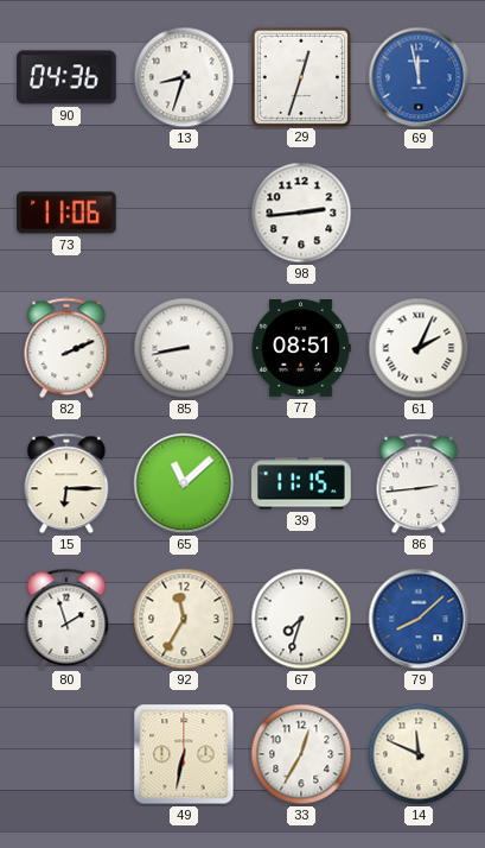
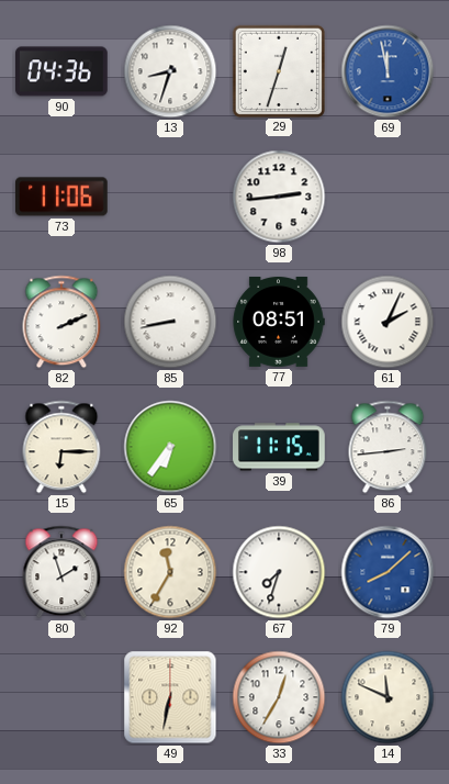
65: 11:08 -> 6:36 (170, 447)
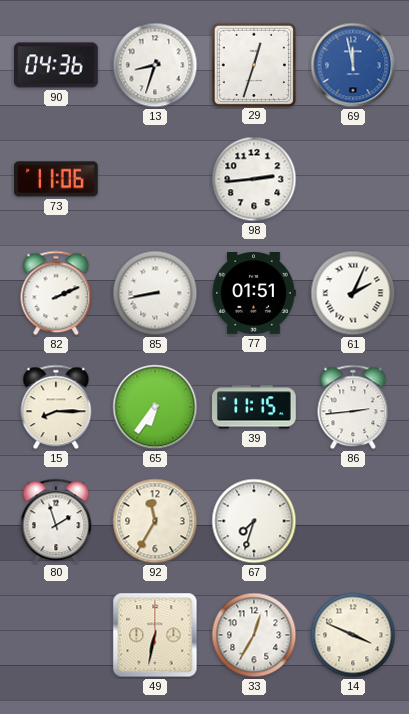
77: 08:51 -> 01:51 (254, 294)
15: 6:15 -> 8:15 (56, 407)
79: 8:08 -> none (388, 572)
14: 11:49 -> 3:49 (353, 635)
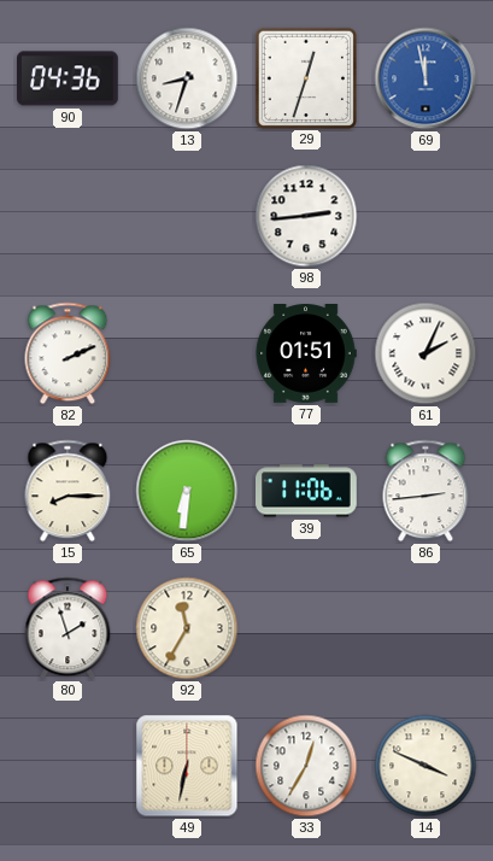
73: 11:06 -> none (57, 179)
85: 8:43 -> none (155, 293)
65: 6:36 -> 6:31 (187, 491)
39: 11:15 -> 11:06 (306, 491)
67: 7:33 -> none (254, 521)
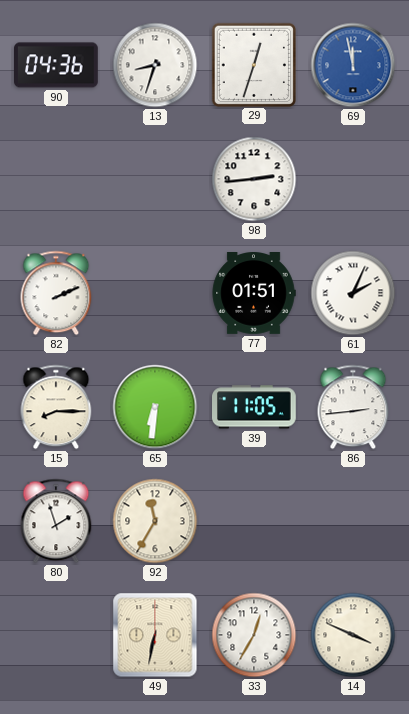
39: 11:06 -> 11:05 (254, 407)
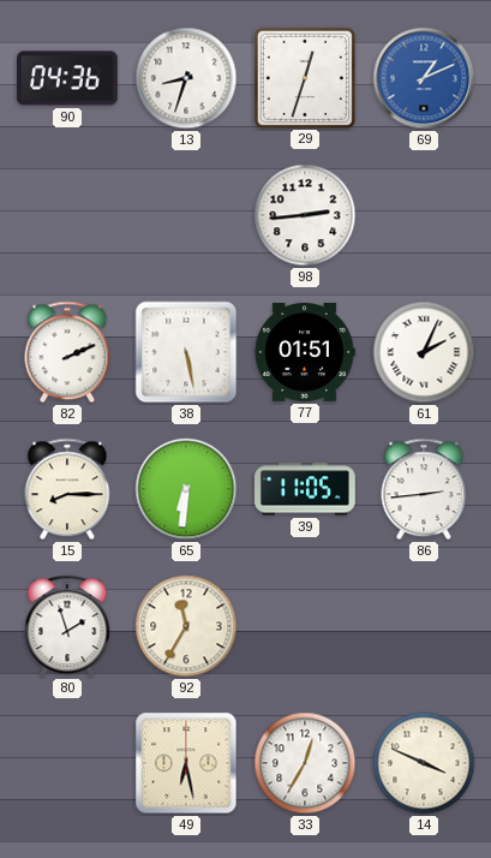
69: 11:58 -> 1:11 (424, 78)
38: none -> 5:28 (186, 352)
49: 6:32 -> 6:28 (186, 763)
